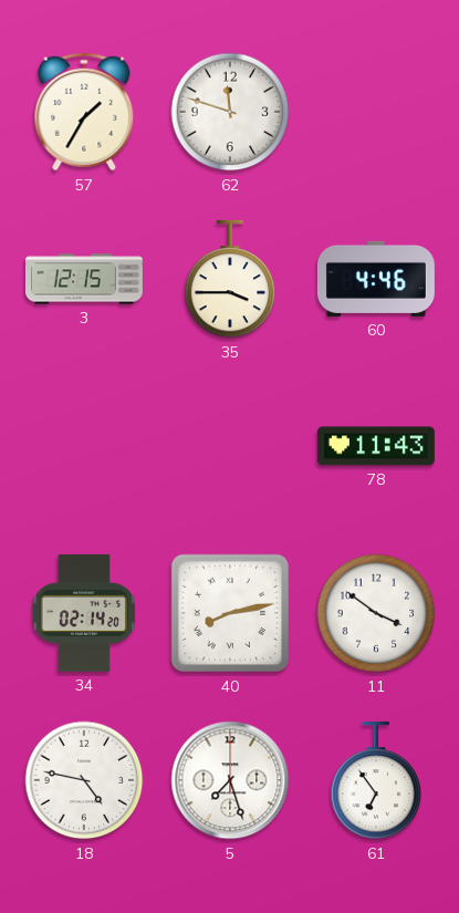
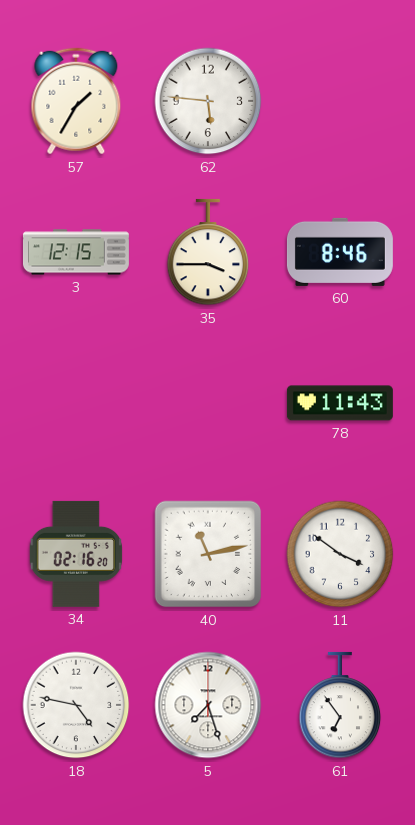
62: 11:48 -> 5:46 (208, 101)
60: 4:46 -> 8:46 (340, 252)
34: 02:14 -> 02:16 (75, 554)
40: 8:13 -> 11:13 (208, 554)
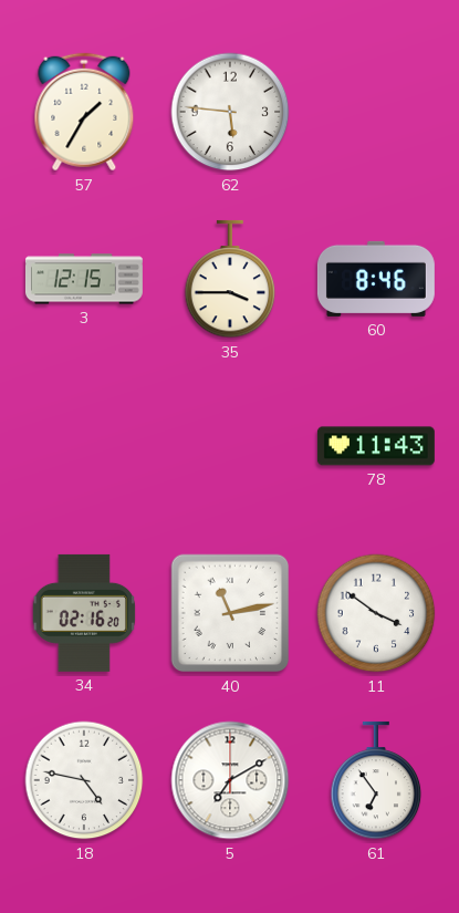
5: 7:27 -> 7:10 (230, 780)
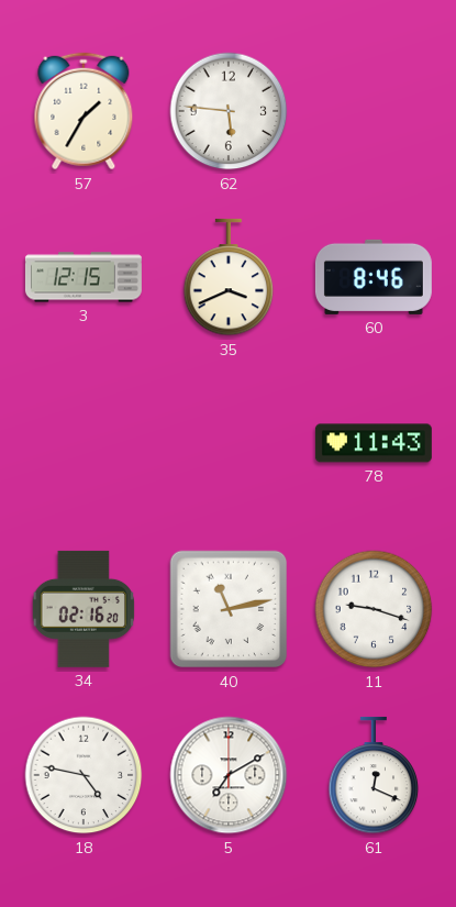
35: 3:45 -> 3:41 (229, 277)
11: 3:51 -> 9:18 (374, 609)
61: 6:54 -> 12:19 (374, 775)
